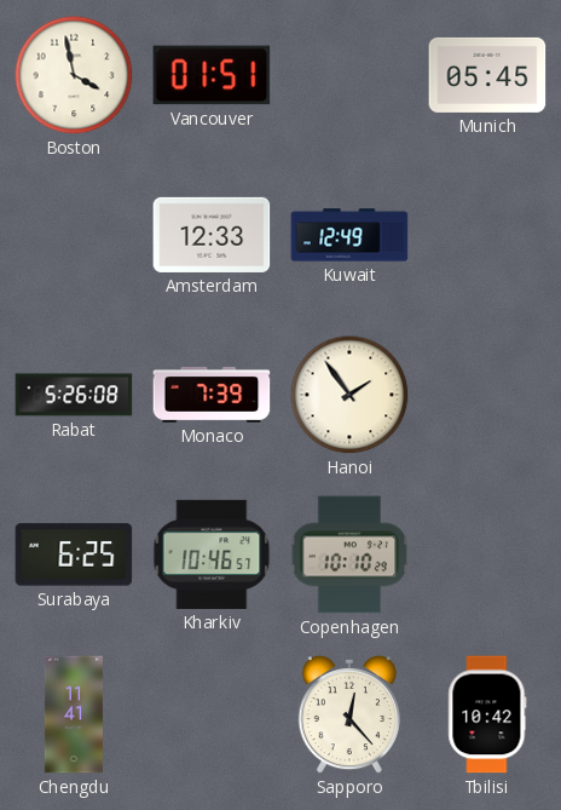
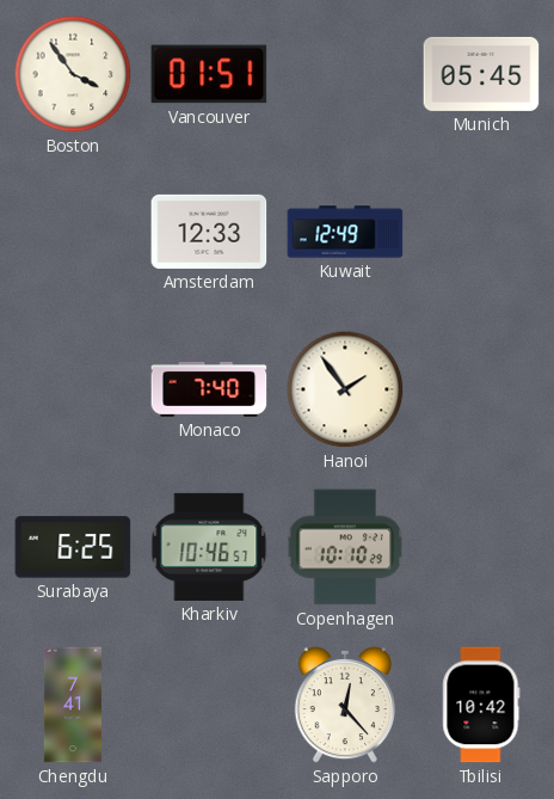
Boston: 3:58 -> 3:54 (73, 74)
Rabat: 5:26 -> none (74, 395)
Monaco: 7:39 -> 7:40 (209, 389)
Chengdu: 11:41 -> 7:41 (73, 705)
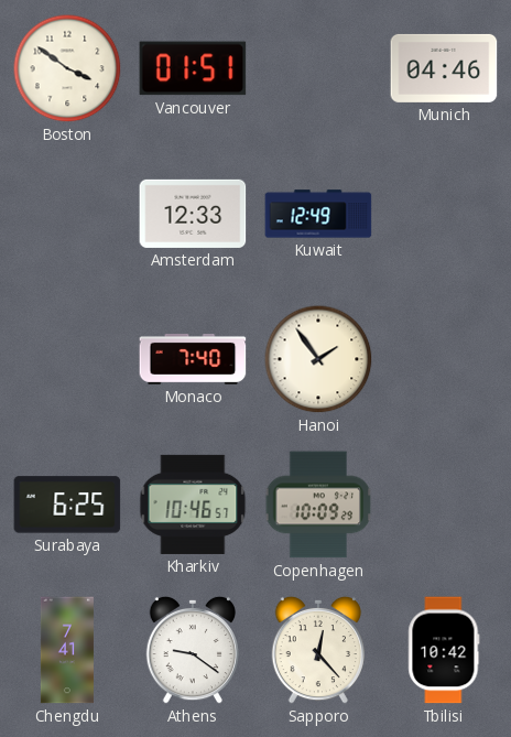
Boston: 3:54 -> 3:51 (67, 68)
Munich: 05:45 -> 04:46 (444, 68)
Copenhagen: 10:10 -> 10:09 (318, 505)
Athens: none -> 9:21 (192, 650)
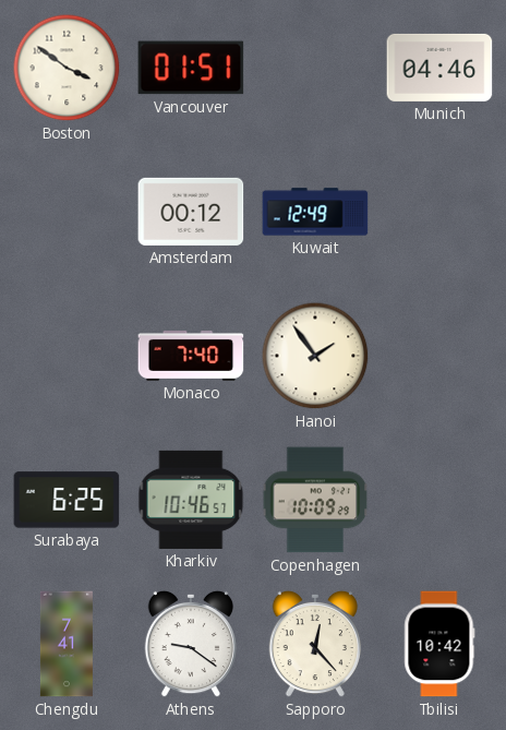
Amsterdam: 12:33 -> 00:12 (191, 212)
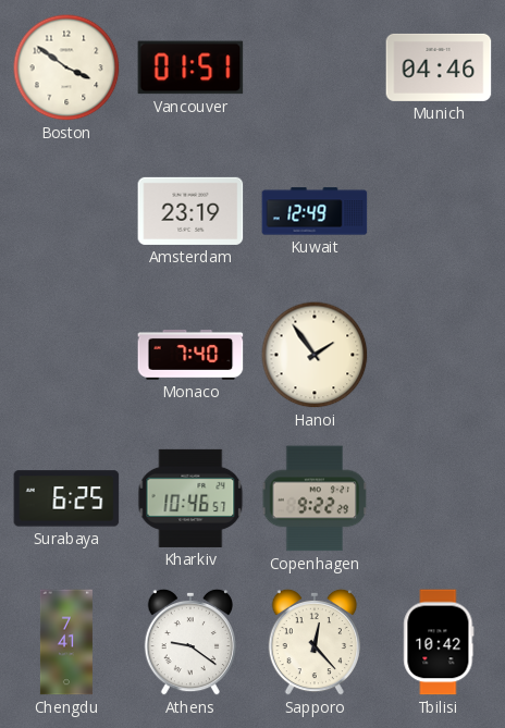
Amsterdam: 00:12 -> 23:19 (190, 211)
Copenhagen: 10:09 -> 9:22 (315, 498)
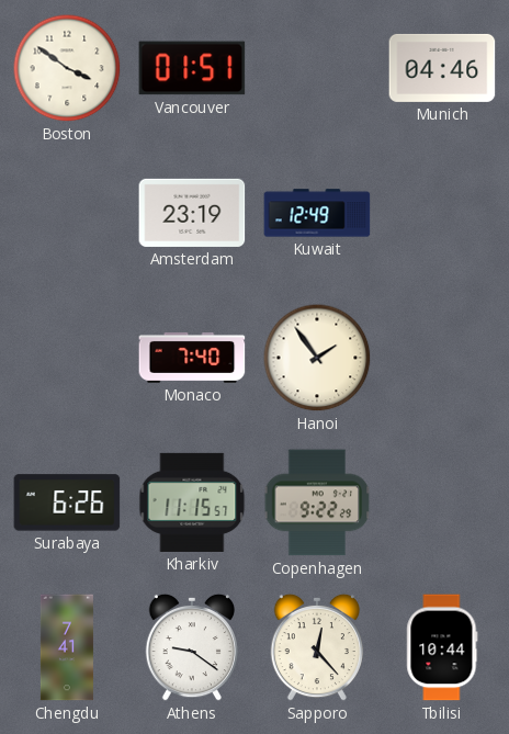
Surabaya: 6:25 -> 6:26 (67, 502)
Kharkiv: 10:46 -> 11:15 (192, 502)
Tbilisi: 10:42 -> 10:44 (442, 647)
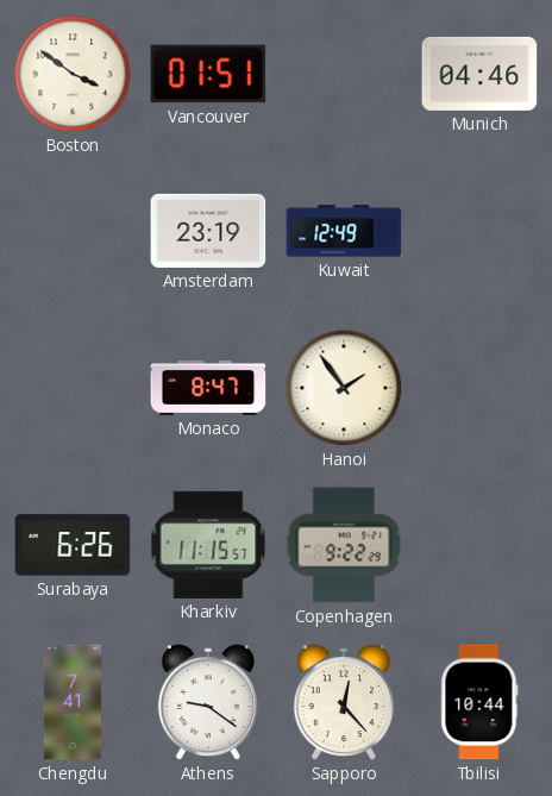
Monaco: 7:40 -> 8:47 (208, 388)
